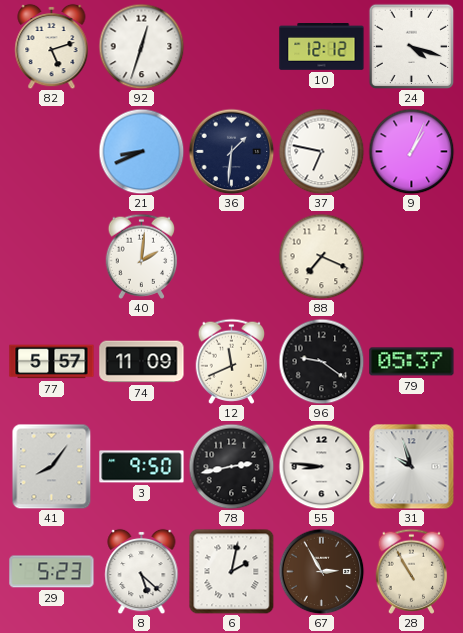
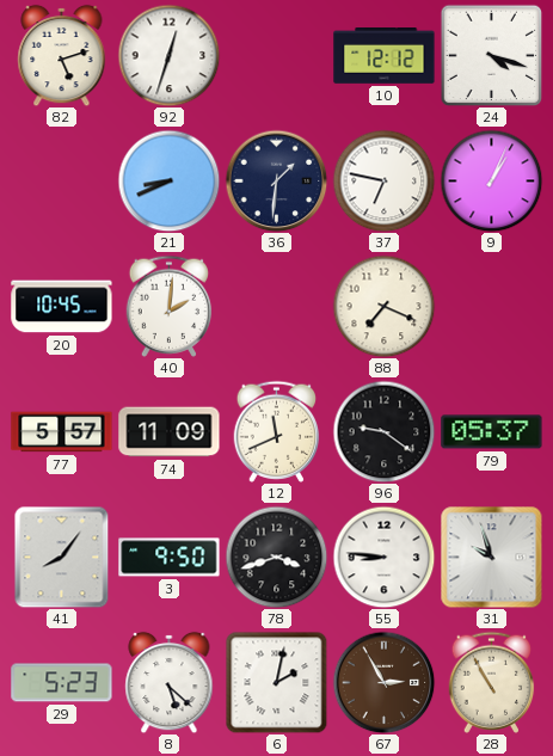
20: none -> 10:45 (62, 307)
78: 2:43 -> 3:42 (276, 557)
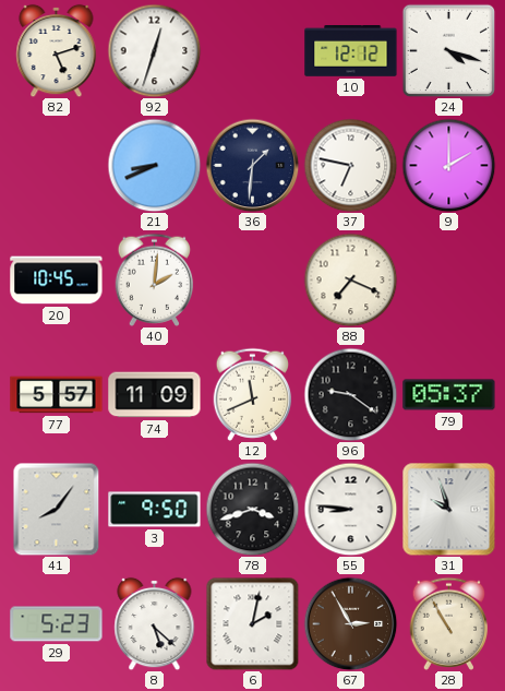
9: 1:04 -> 2:00 (448, 165)
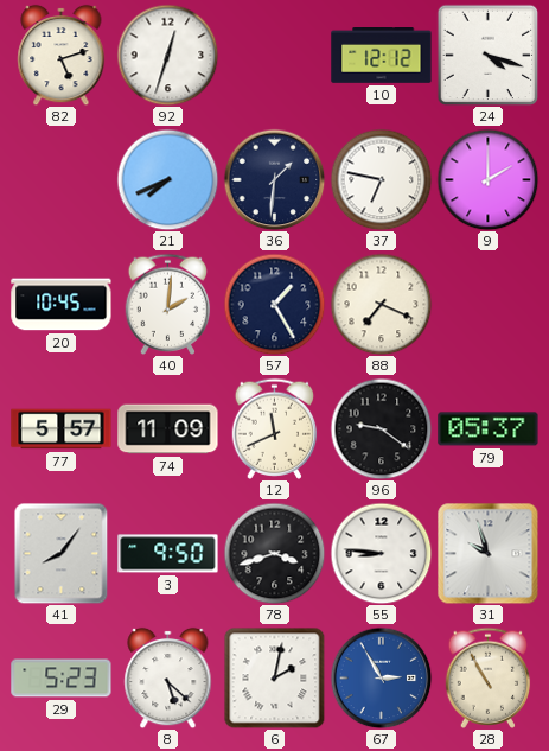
21: 8:41 -> 7:41 (167, 179)
57: none -> 1:25 (274, 304)
67 dial: brown -> blue (381, 677)
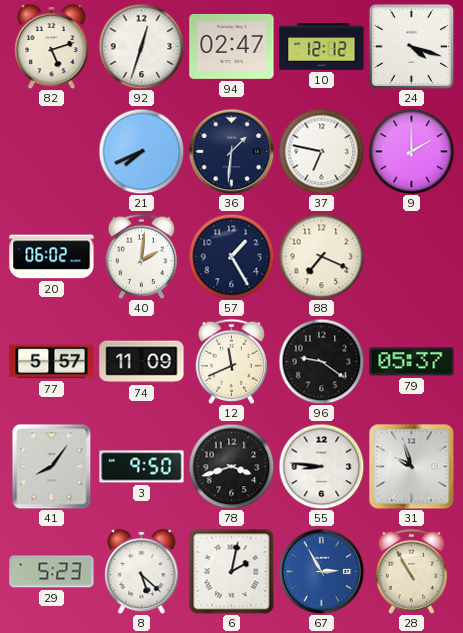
94: none -> 02:47 (232, 46)
20: 10:45 -> 06:02 (52, 257)
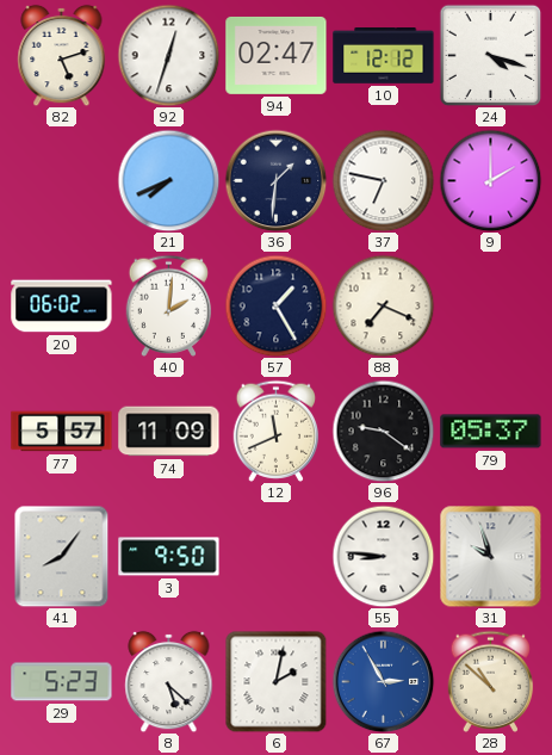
78: 3:42 -> none (231, 466)
28: 10:55 -> 10:52 (491, 681)
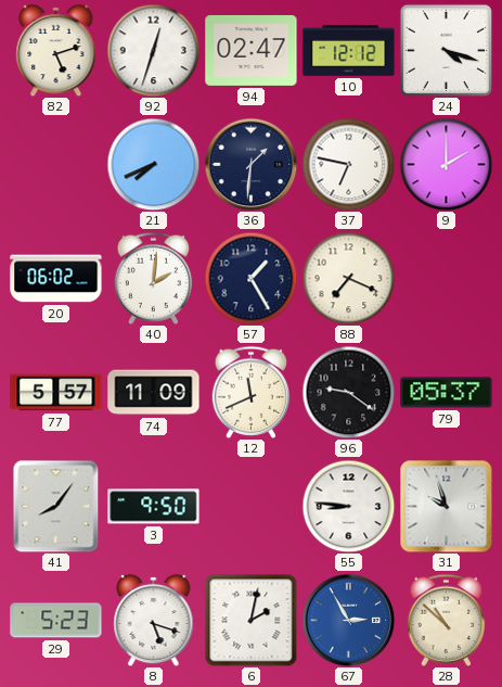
8: 5:22 -> 5:18 (154, 620)
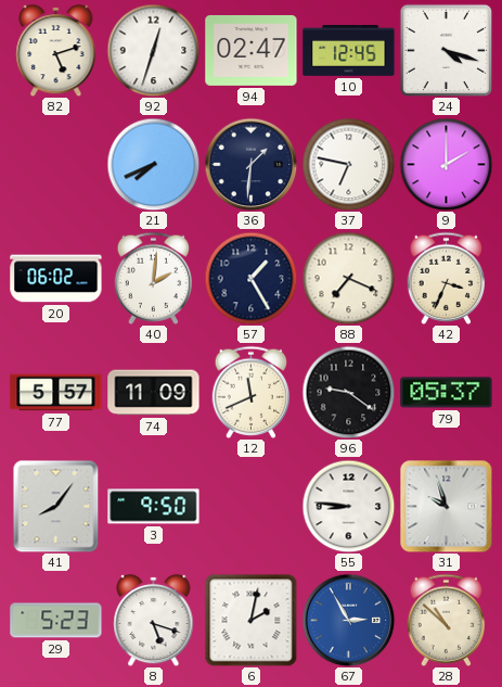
10: 12:12 -> 12:45 (349, 51)
42: none -> 3:34 (447, 278)
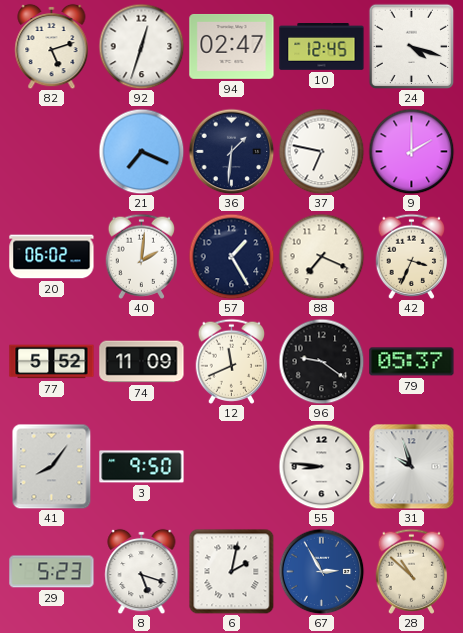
21: 7:41 -> 7:19 (141, 151)
77: 5:57 -> 5:52 (52, 362)
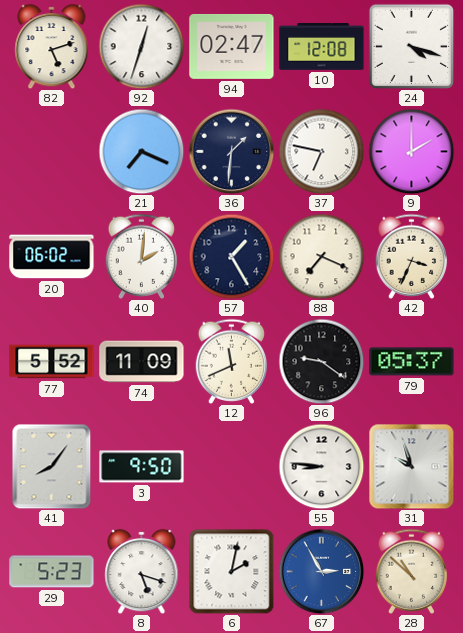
10: 12:45 -> 12:08 (322, 47)
